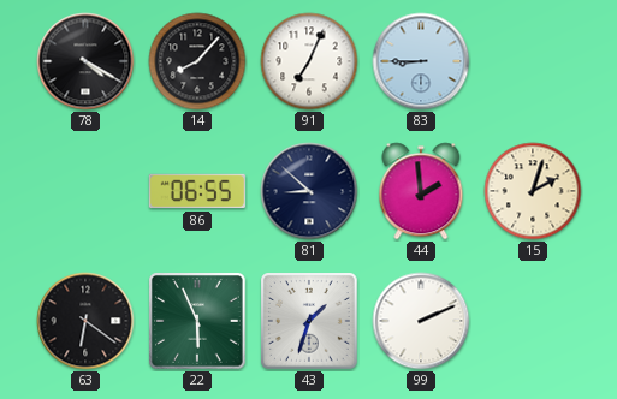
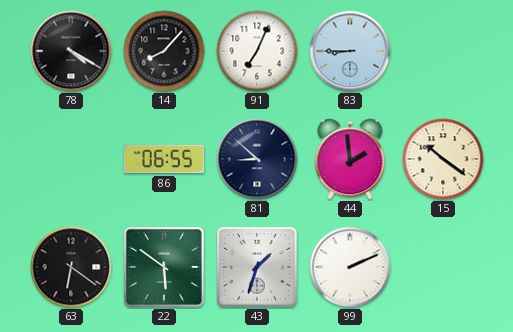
15: 2:03 -> 10:21 (443, 159)
22: 5:56 -> 5:51 (165, 268)
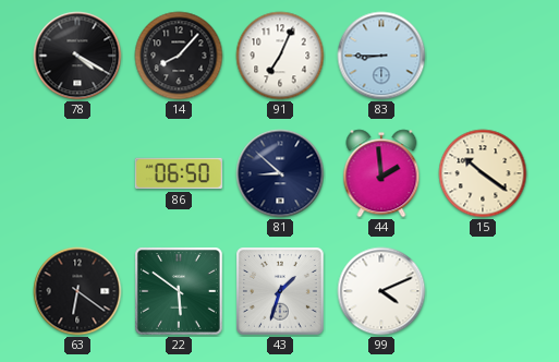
86: 06:55 -> 06:50 (179, 173)
99: 2:11 -> 4:11 (381, 291)
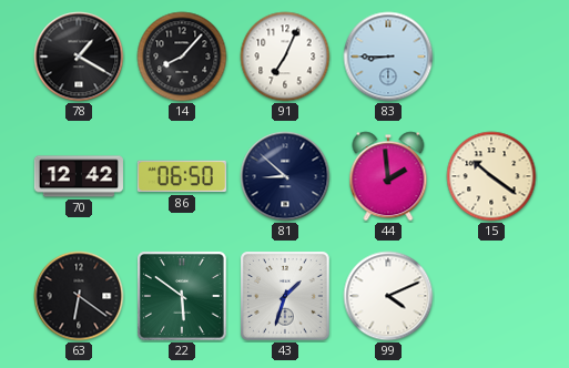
78: 4:20 -> 1:20 (79, 57)
70: none -> 12:42 (79, 176)
